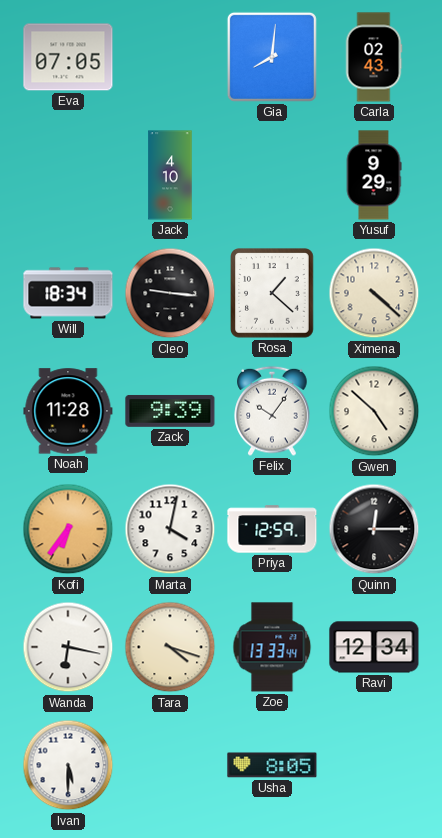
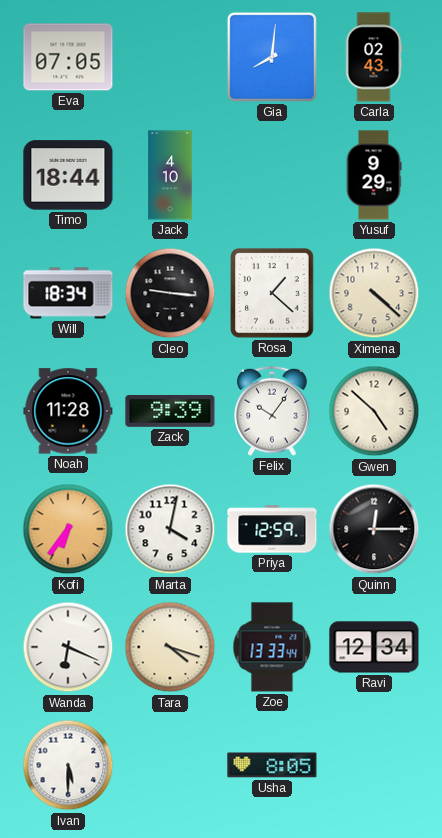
Timo: none -> 18:44 (68, 175)
Wanda: 6:17 -> 6:19 (68, 647)
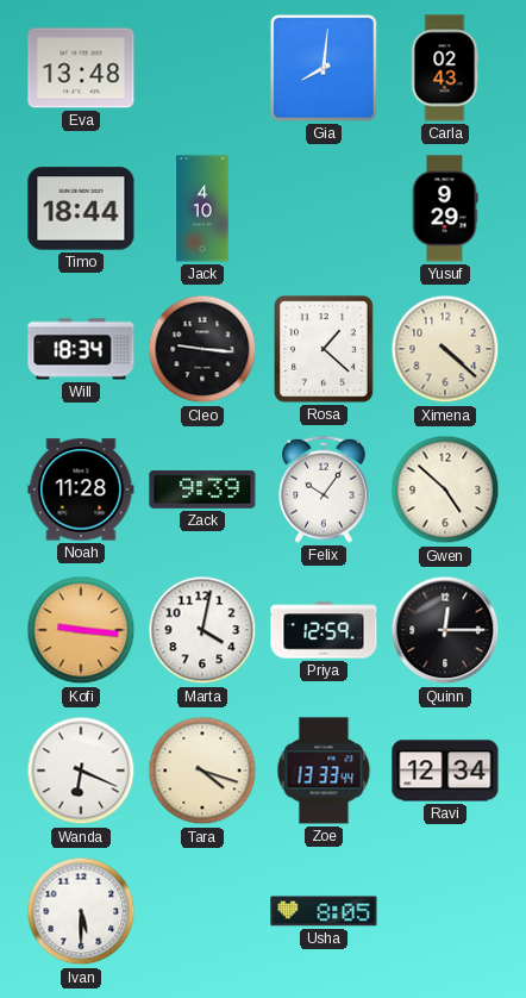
Eva: 07:05 -> 13:48 (81, 68)
Kofi: 6:36 -> 9:16 (81, 630)
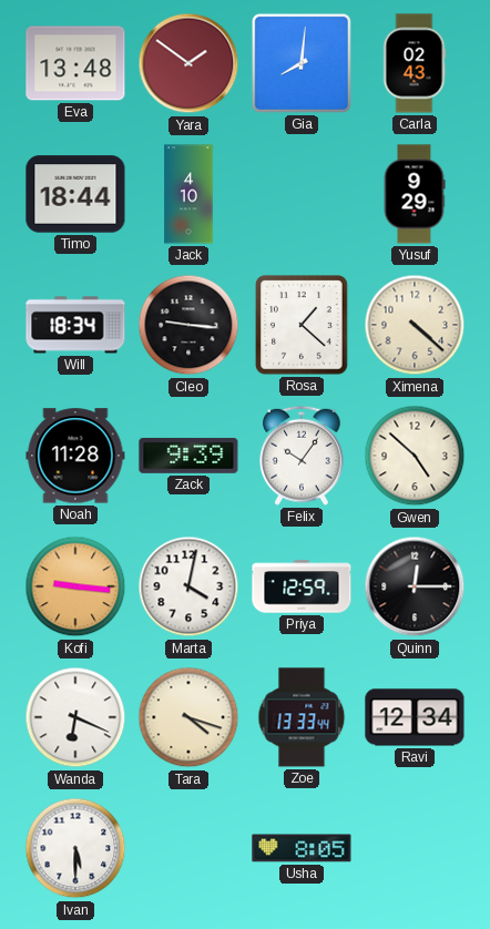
Yara: none -> 1:51 (188, 63)
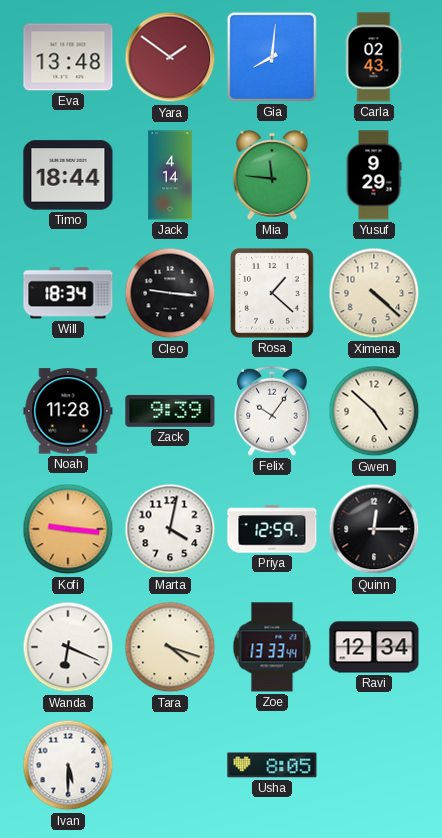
Jack: 4:10 -> 4:14 (170, 175)
Mia: none -> 11:46 (272, 175)
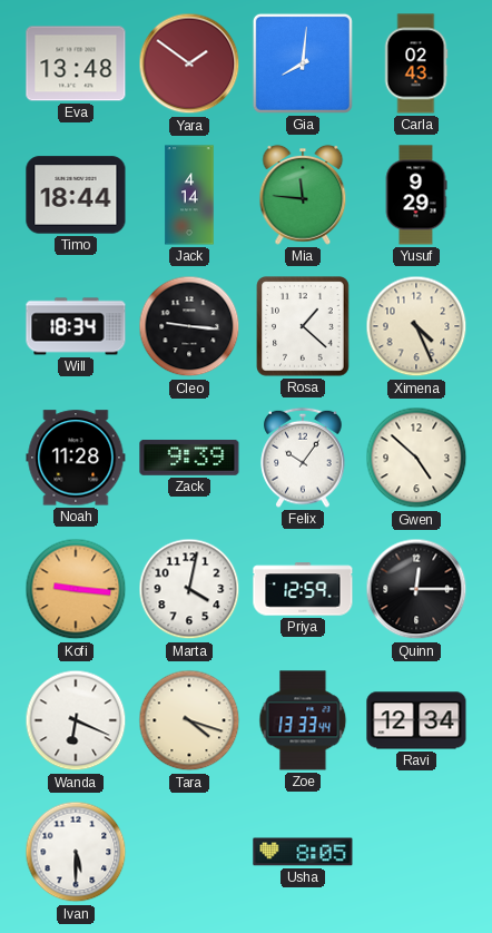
Ximena: 4:22 -> 4:26 (416, 326)
